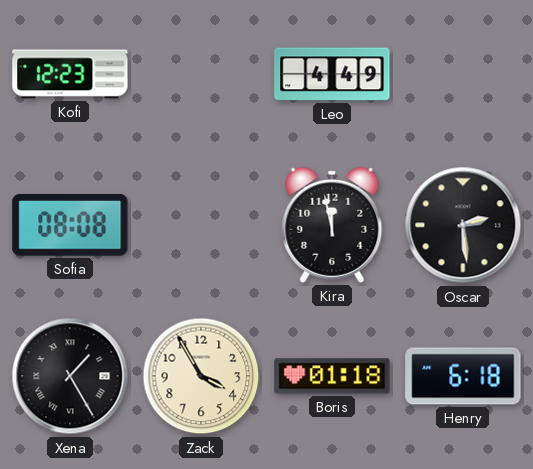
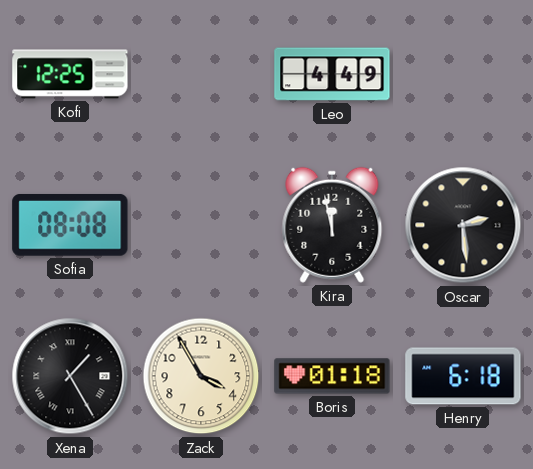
Kofi: 12:23 -> 12:25 (70, 74)
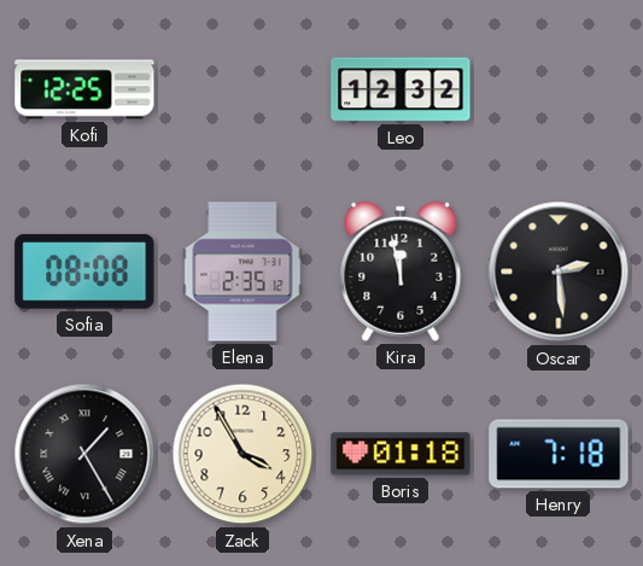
Leo: 4:49 -> 12:32 (401, 89)
Elena: none -> 2:35 (242, 272)
Henry: 6:18 -> 7:18 (559, 454)
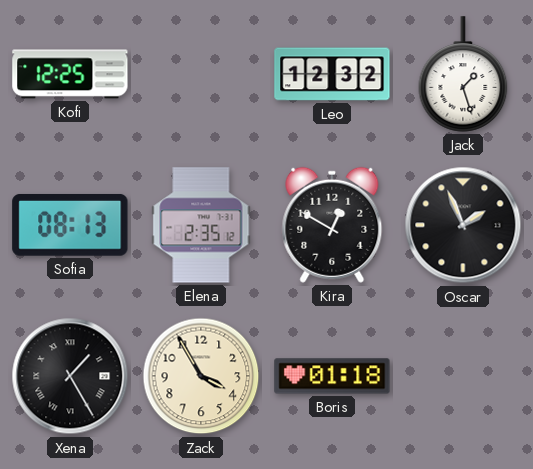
Jack: none -> 1:27 (463, 74)
Sofia: 08:08 -> 08:13 (70, 225)
Kira: 11:58 -> 12:50 (332, 225)
Oscar: 2:29 -> 1:56 (463, 225)
Henry: 7:18 -> none (559, 454)
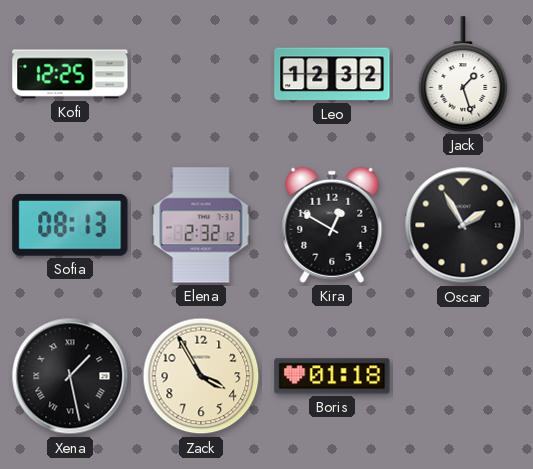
Elena: 2:35 -> 2:32 (201, 225)
Oscar: 1:56 -> 1:55 (463, 225)
Xena: 1:25 -> 1:28 (70, 376)
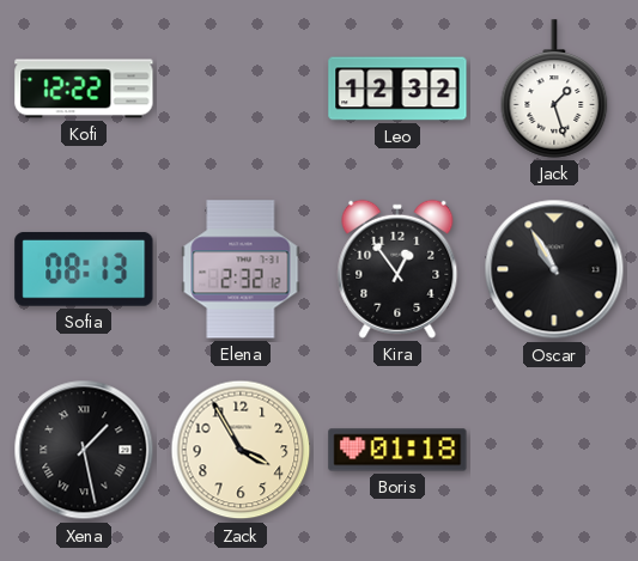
Kofi: 12:25 -> 12:22 (84, 89)
Kira: 12:50 -> 12:54 (397, 269)
Oscar: 1:55 -> 10:55 (554, 269)
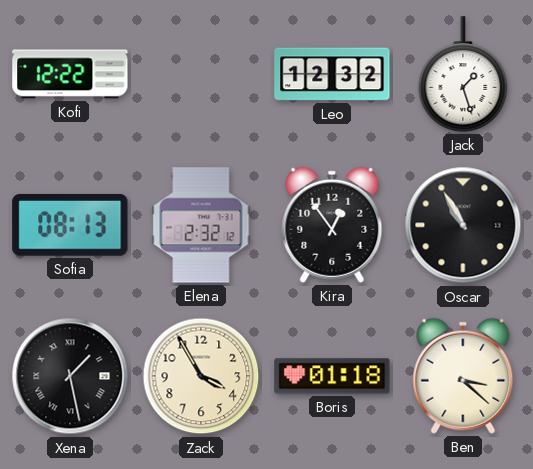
Ben: none -> 3:22 (463, 376)
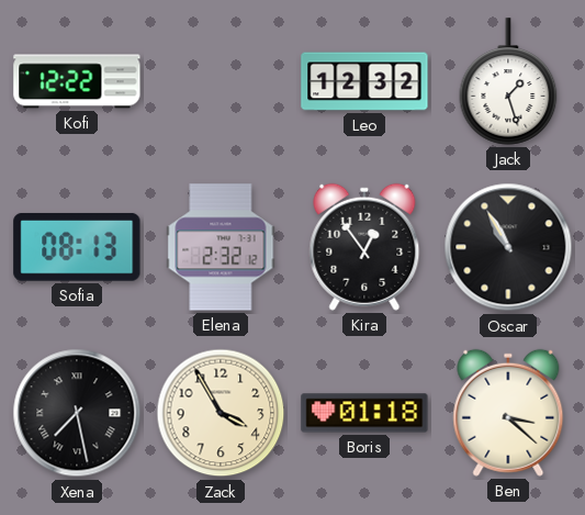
Xena: 1:28 -> 7:28 (77, 413)
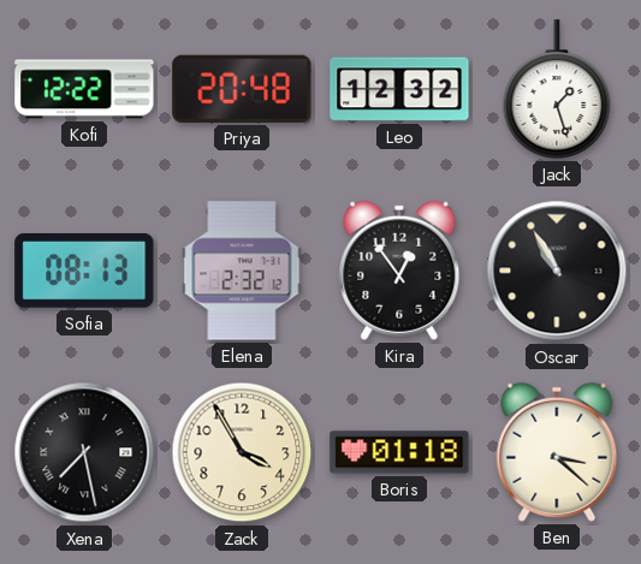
Priya: none -> 20:48 (242, 89)
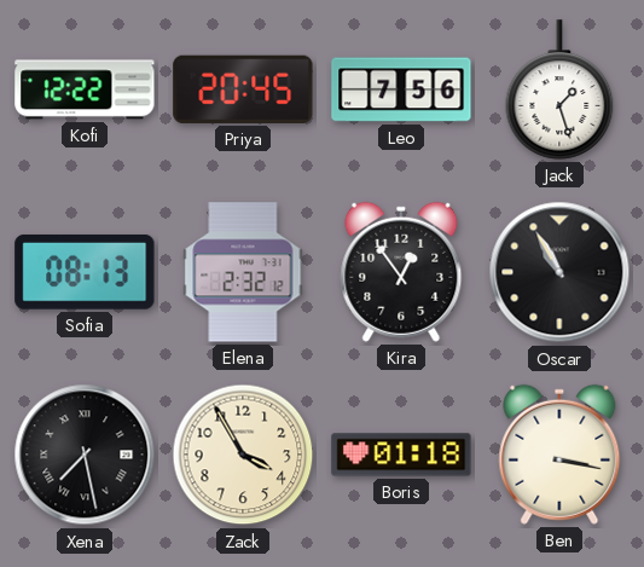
Priya: 20:48 -> 20:45 (243, 89)
Leo: 12:32 -> 7:56 (401, 89)
Ben: 3:22 -> 3:17 (559, 455)
